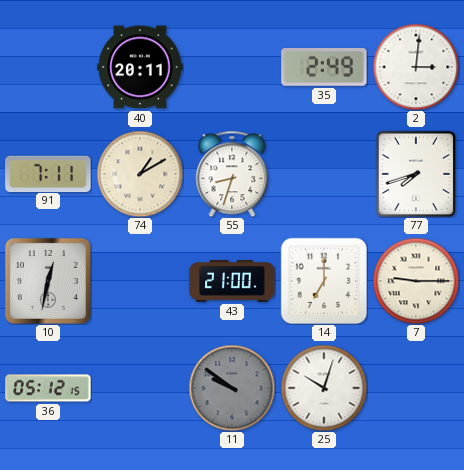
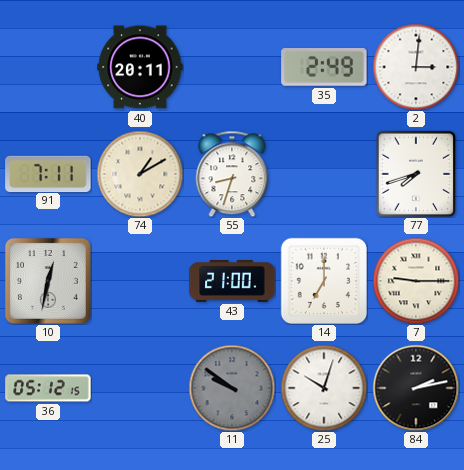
84: none -> 2:13 (416, 388)
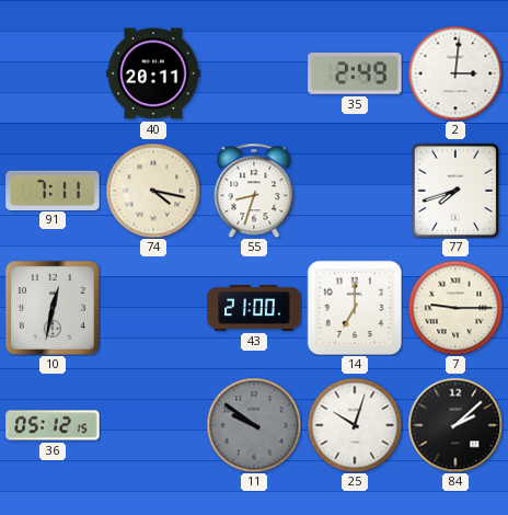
74: 1:10 -> 4:17 (153, 191)
84: 2:13 -> 2:08 (455, 425)
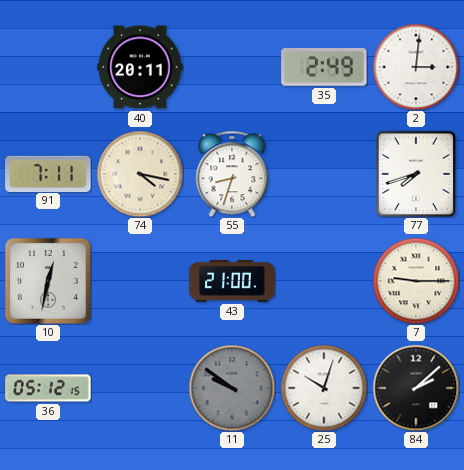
14: 7:00 -> none (354, 307)
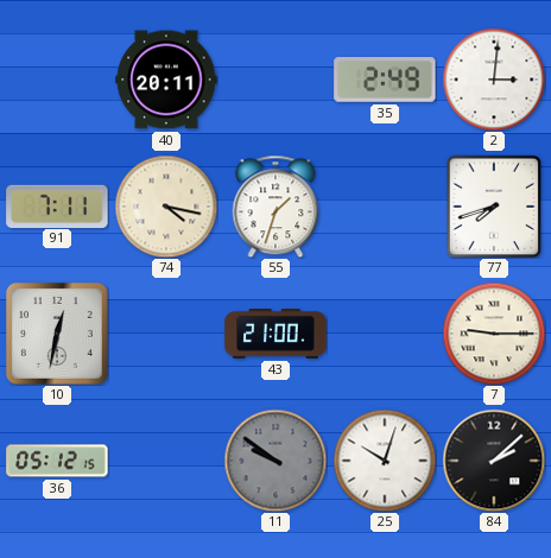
55: 8:33 -> 1:33 (275, 207)
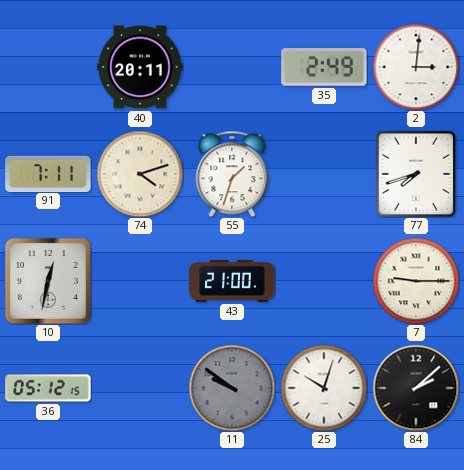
74: 4:17 -> 4:12 (140, 174)
